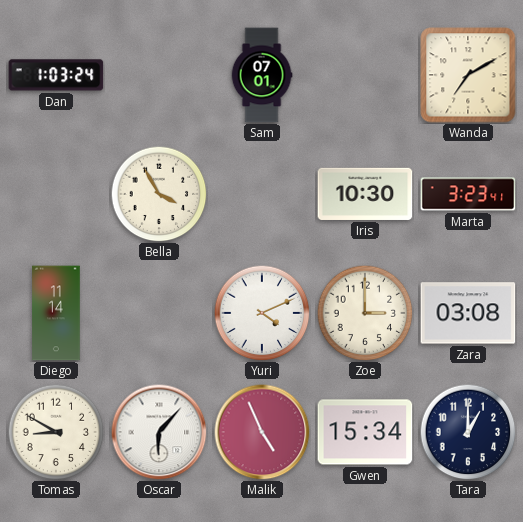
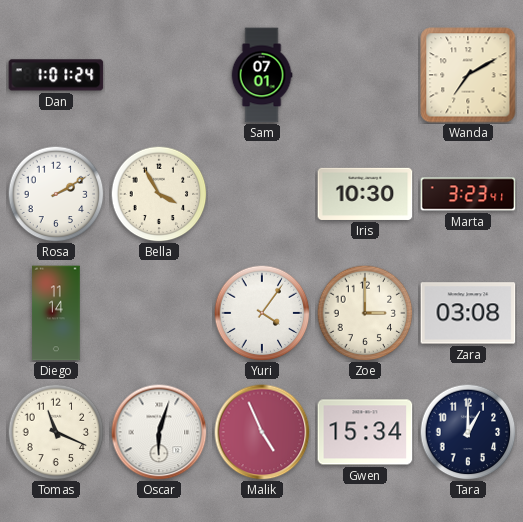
Dan: 1:03 -> 1:01 (56, 75)
Rosa: none -> 2:10 (56, 194)
Yuri: 4:11 -> 4:06 (262, 313)
Tomas: 8:50 -> 11:19 (56, 432)
Oscar: 6:07 -> 6:03 (159, 432)
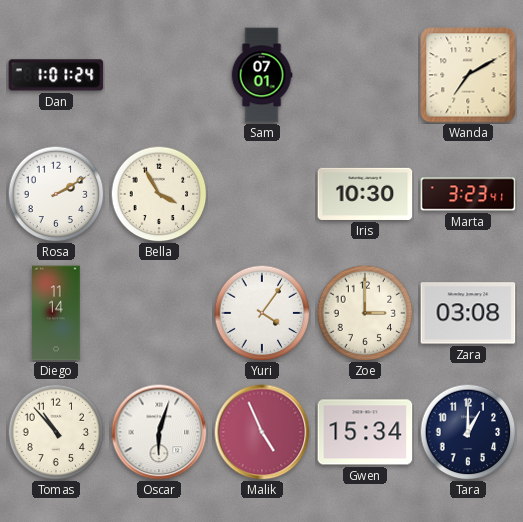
Tomas: 11:19 -> 10:53 (56, 432)
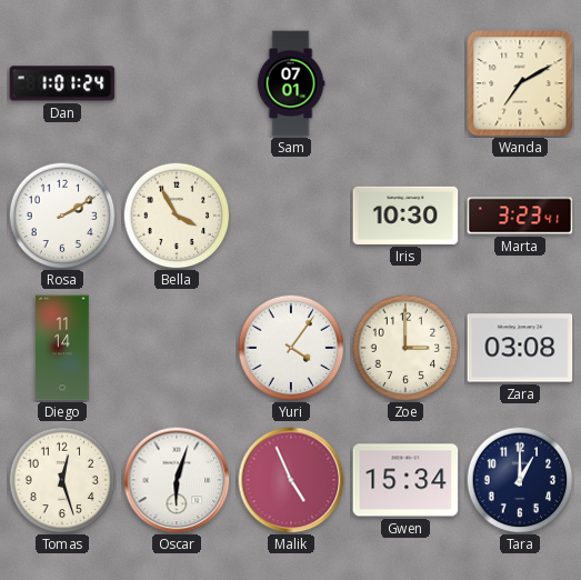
Tomas: 10:53 -> 12:27 (62, 480)
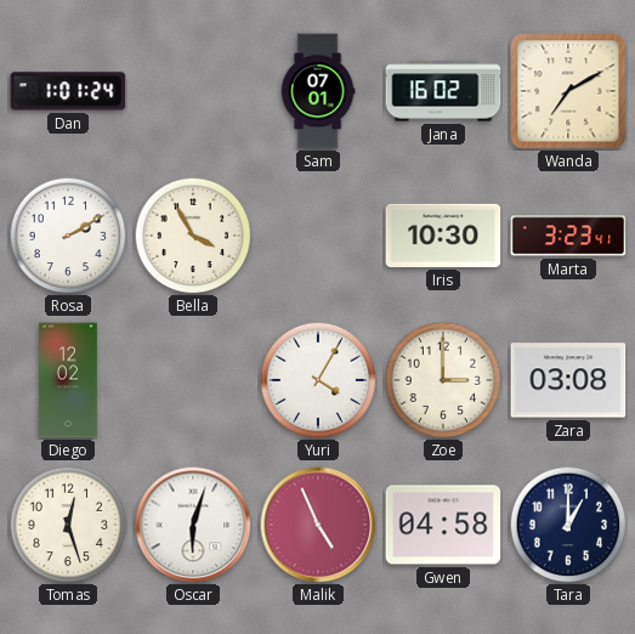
Jana: none -> 16:02 (443, 91)
Diego: 11:14 -> 12:02 (68, 380)
Yuri: 4:06 -> 4:05 (318, 380)
Gwen: 15:34 -> 04:58 (443, 525)
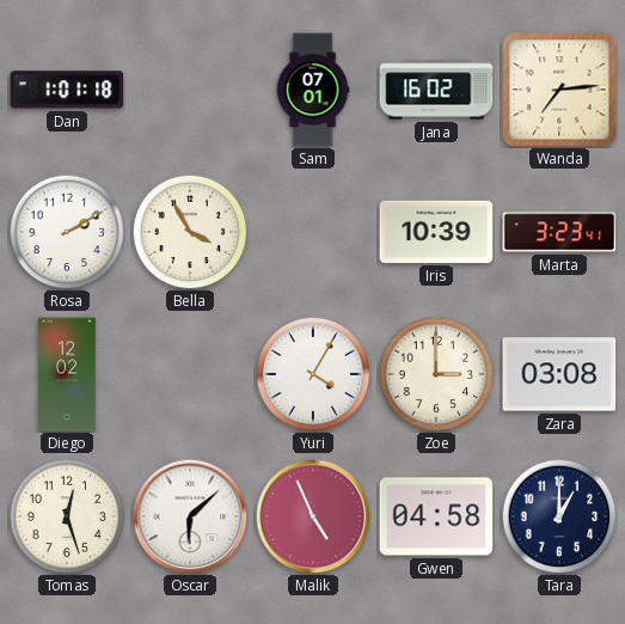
Dan: 1:01:24 -> 1:01:18 (67, 90)
Wanda: 7:10 -> 7:14 (559, 90)
Iris: 10:30 -> 10:39 (436, 232)
Oscar: 6:03 -> 6:08 (190, 516)
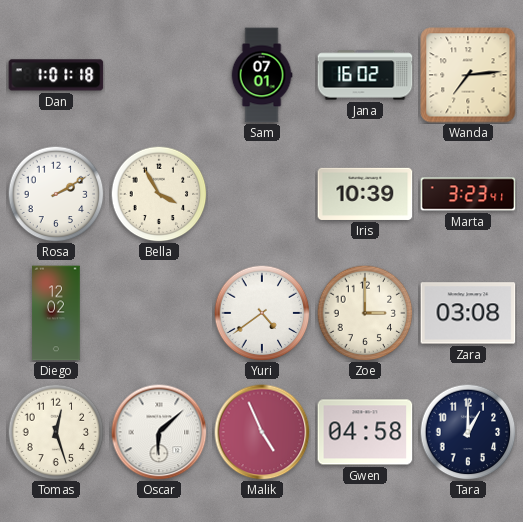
Yuri: 4:05 -> 4:39 (262, 313)
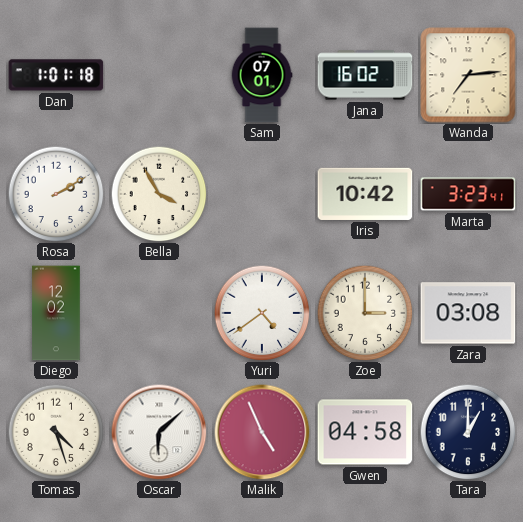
Iris: 10:39 -> 10:42 (365, 194)
Tomas: 12:27 -> 4:27 (56, 432)
